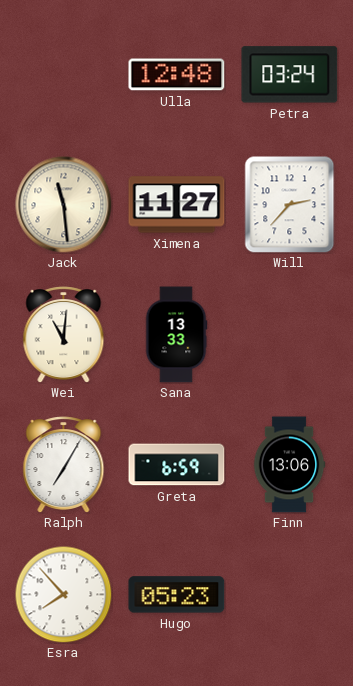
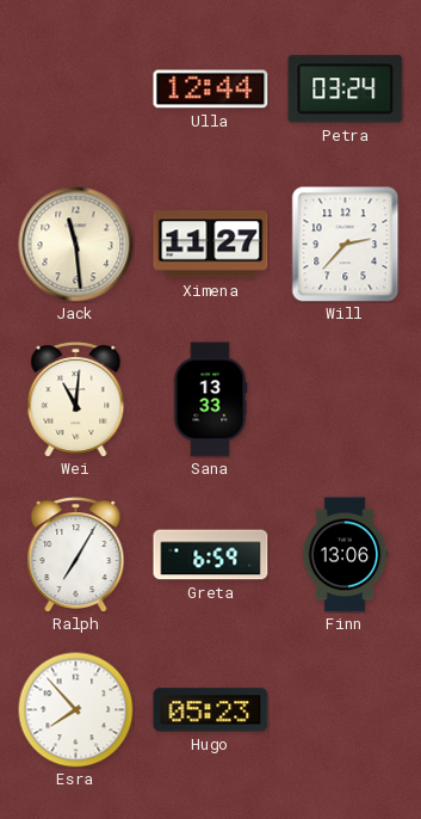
Ulla: 12:48 -> 12:44 (211, 90)
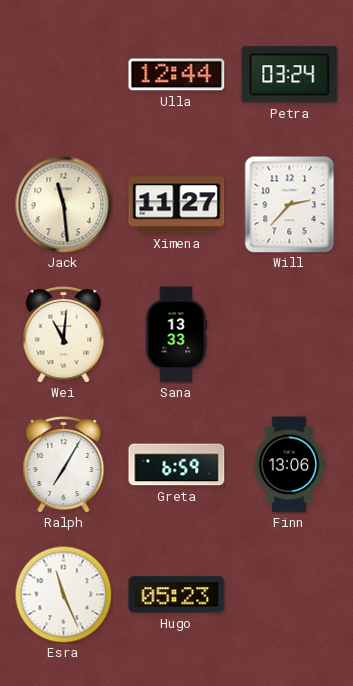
Esra: 7:53 -> 11:26 (63, 594)
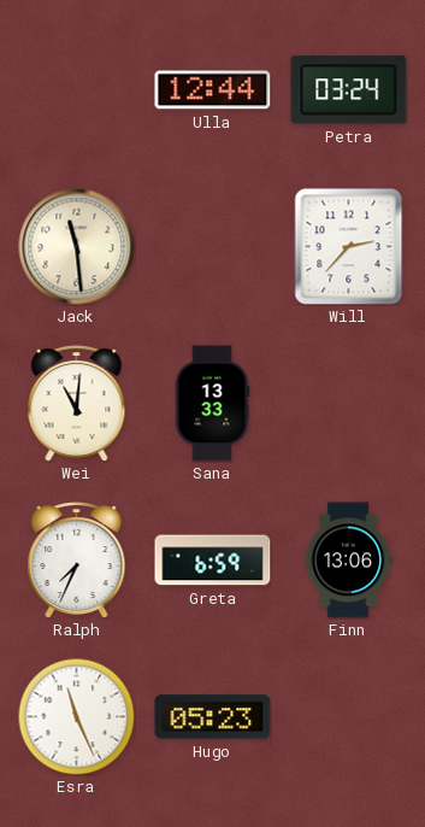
Ximena: 11:27 -> none (177, 205)
Ralph: 7:05 -> 7:34 (77, 561)
